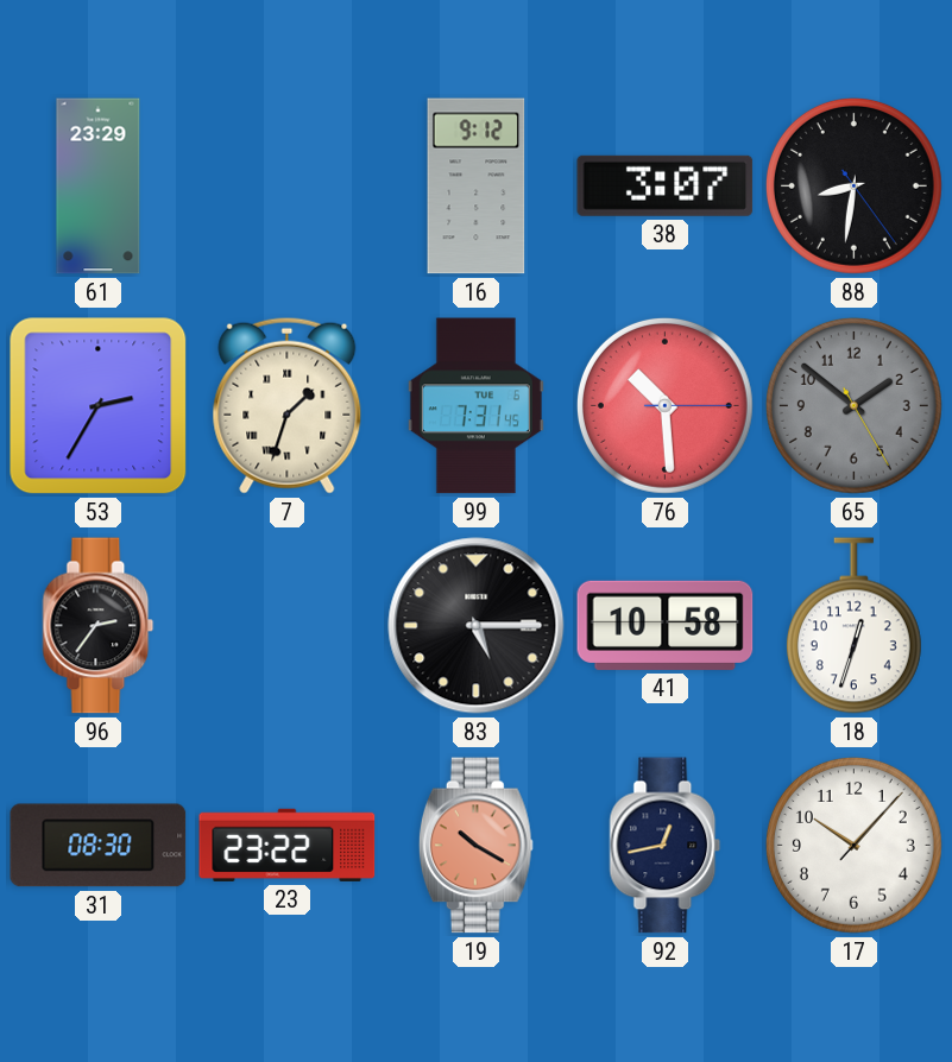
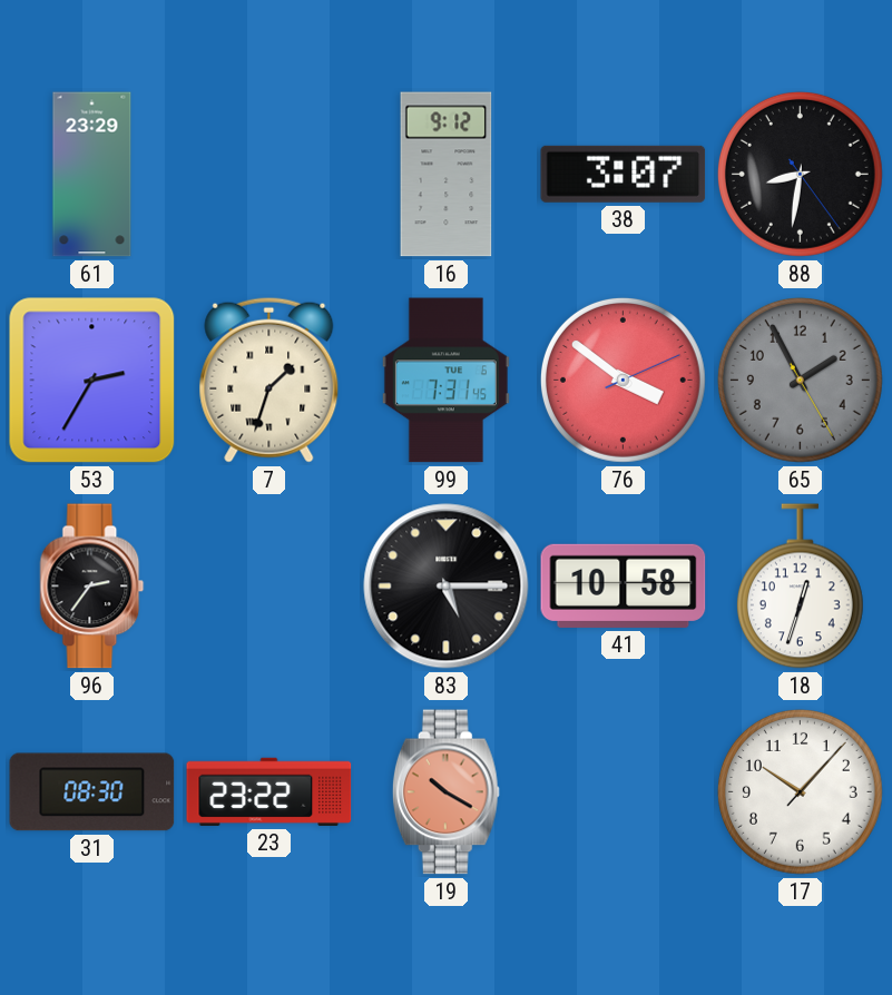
76: 10:29 -> 3:51 (623, 380)
65: 1:51 -> 1:55 (800, 380)
92: 12:43 -> none (666, 846)
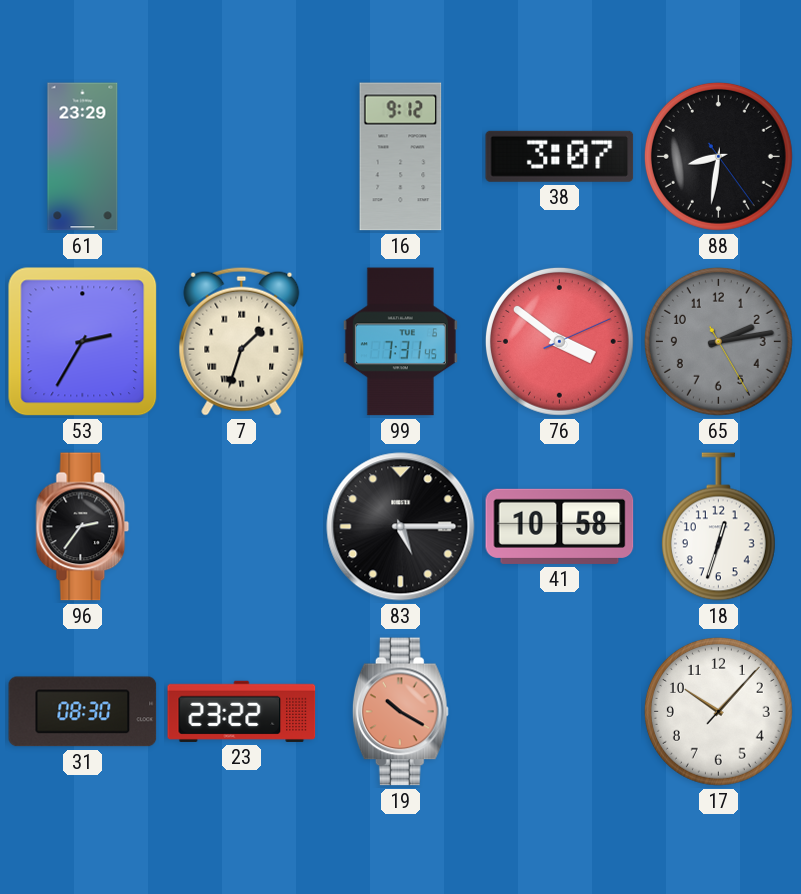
65: 1:55 -> 2:13 (718, 341)
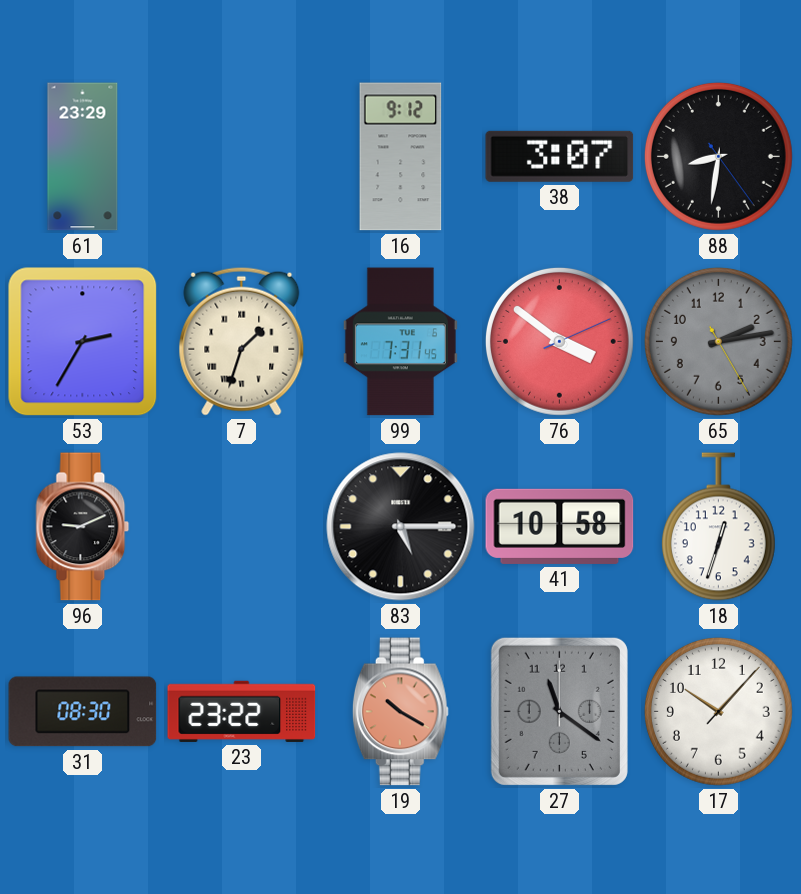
96: 2:36 -> 9:11 (83, 527)
27: none -> 11:21 (559, 711)
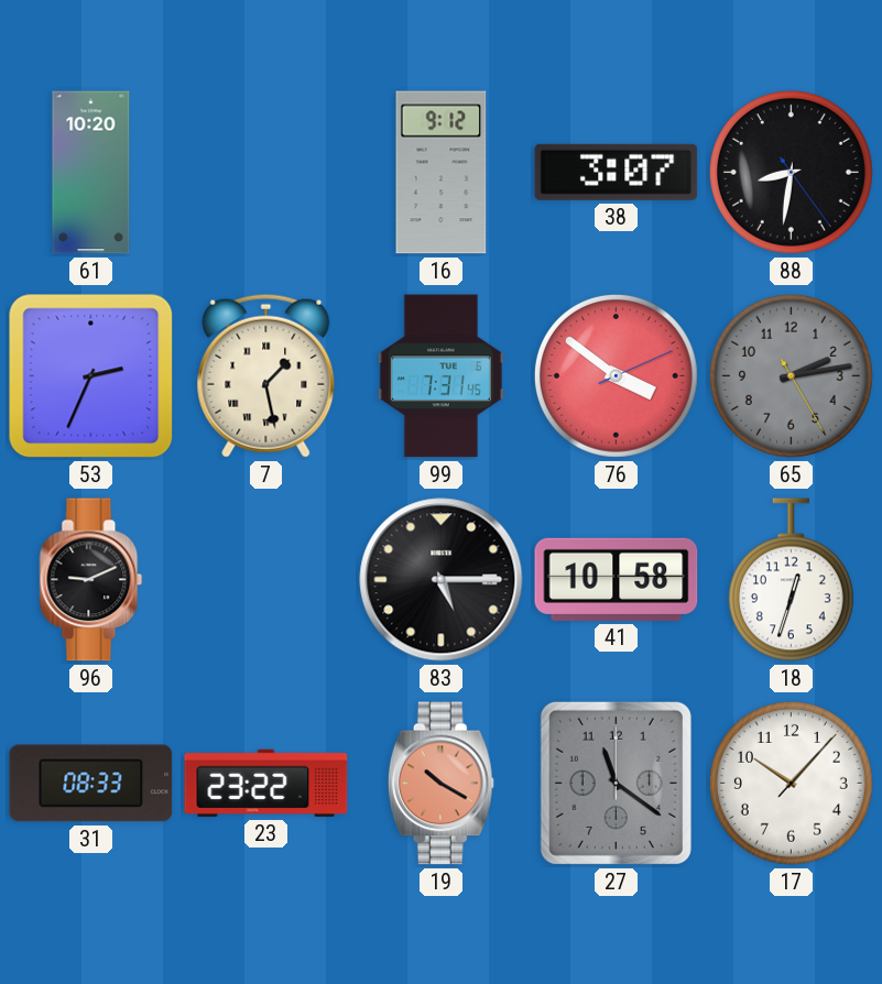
61: 23:29 -> 10:20 (91, 173)
53: 2:35 -> 2:34 (91, 376)
7: 1:33 -> 1:28 (266, 375)
31: 08:30 -> 08:33 (91, 784)
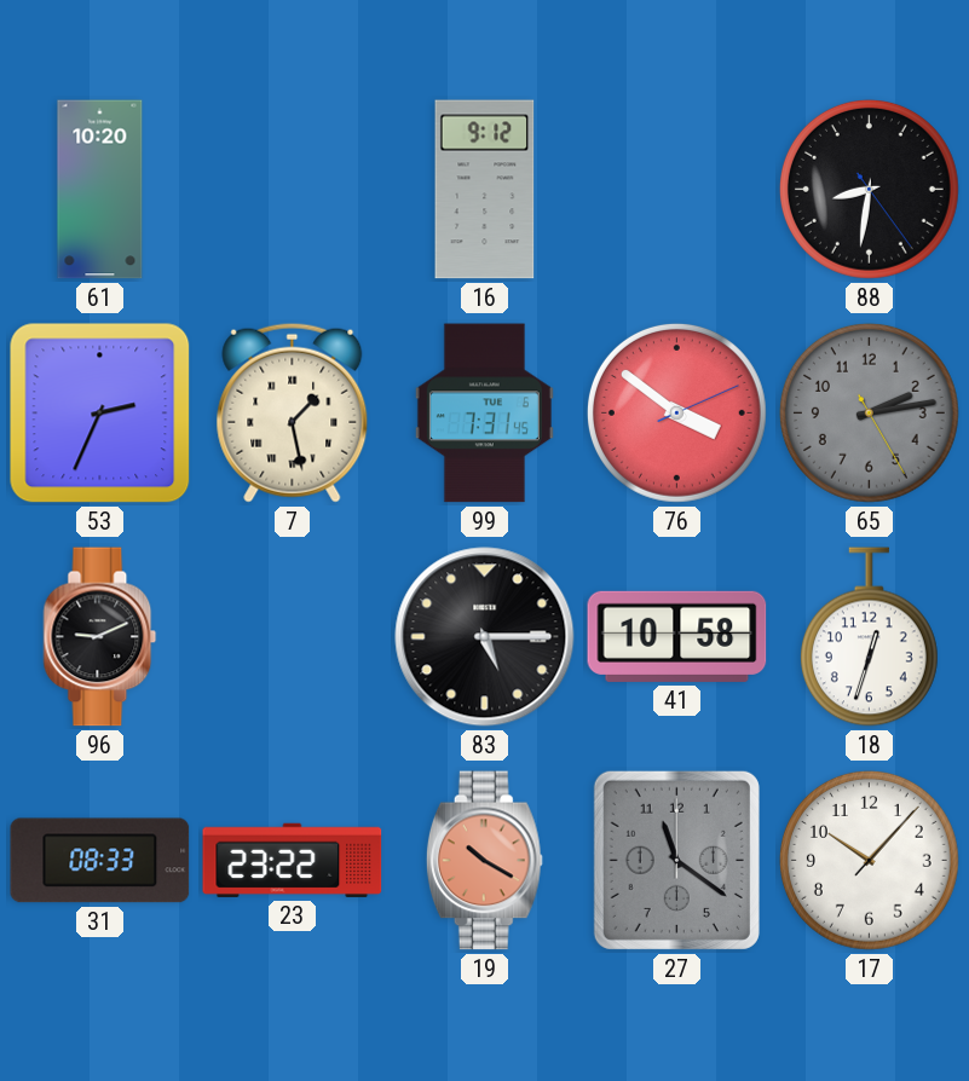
38: 3:07 -> none (617, 172)
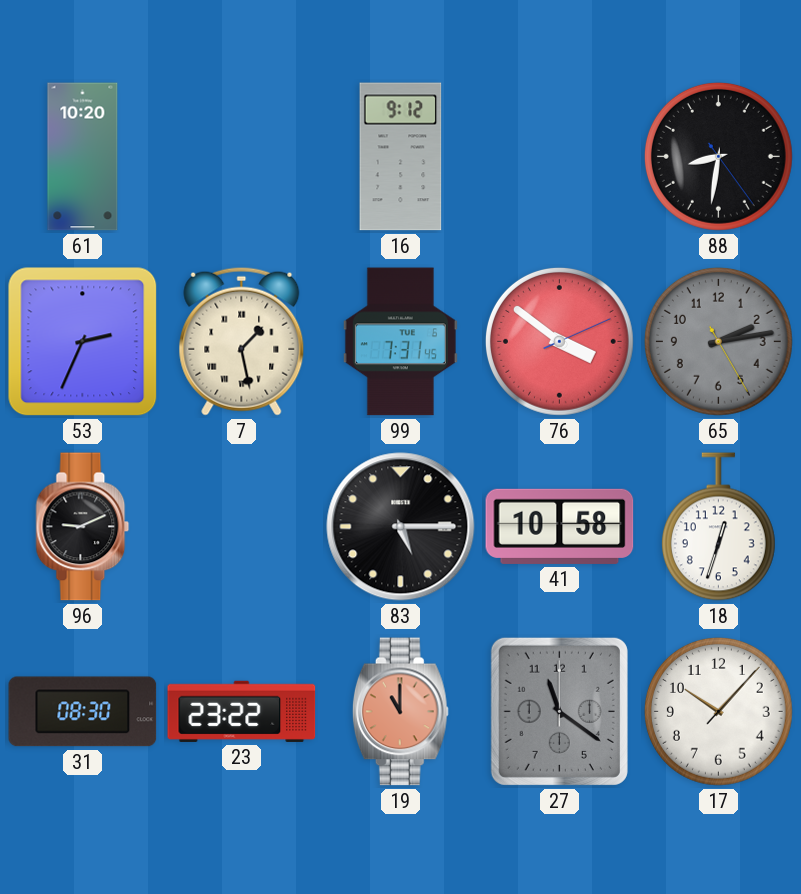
31: 08:33 -> 08:30 (83, 712)
19: 10:20 -> 11:00 (400, 712)
